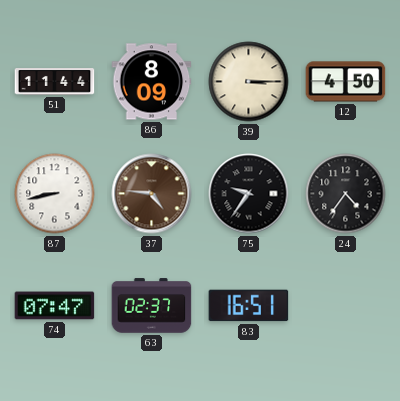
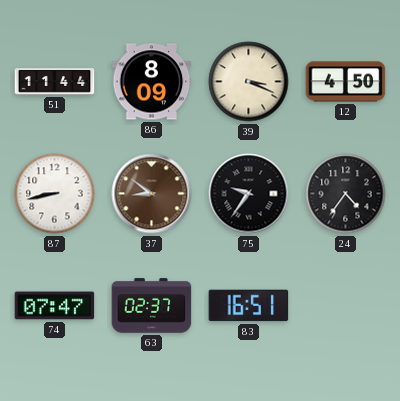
39: 3:15 -> 3:19 (249, 82)
37: 4:46 -> 8:51 (152, 194)
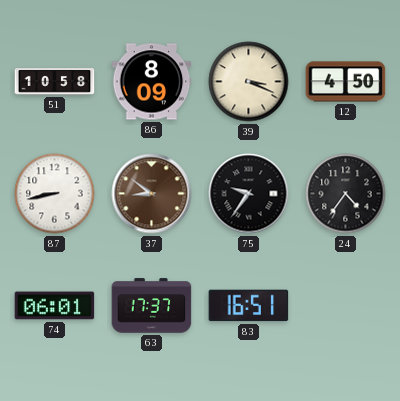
51: 11:44 -> 10:58 (55, 82)
74: 07:47 -> 06:01 (55, 306)
63: 02:37 -> 17:37 (152, 306)
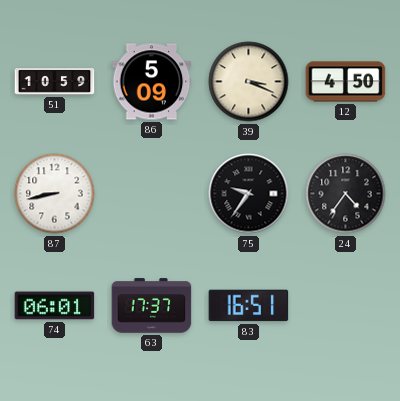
51: 10:58 -> 10:59 (55, 82)
86: 8:09 -> 5:09 (152, 82)
37: 8:51 -> none (152, 194)
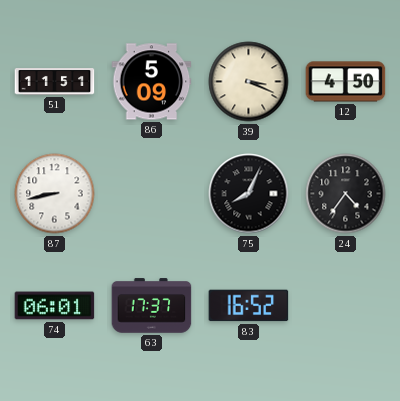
51: 10:59 -> 11:51 (55, 82)
75: 9:36 -> 8:04 (249, 194)
83: 16:51 -> 16:52 (249, 306)
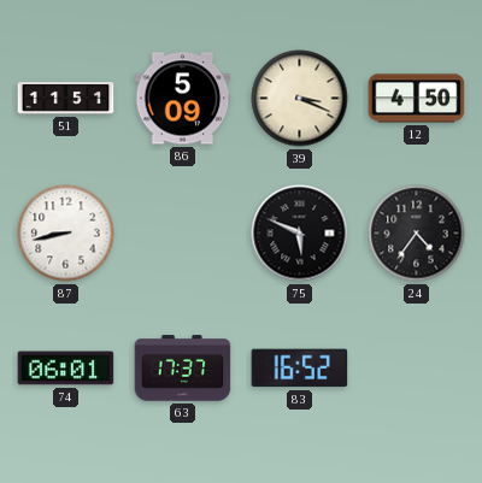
75: 8:04 -> 5:49 (300, 234)
